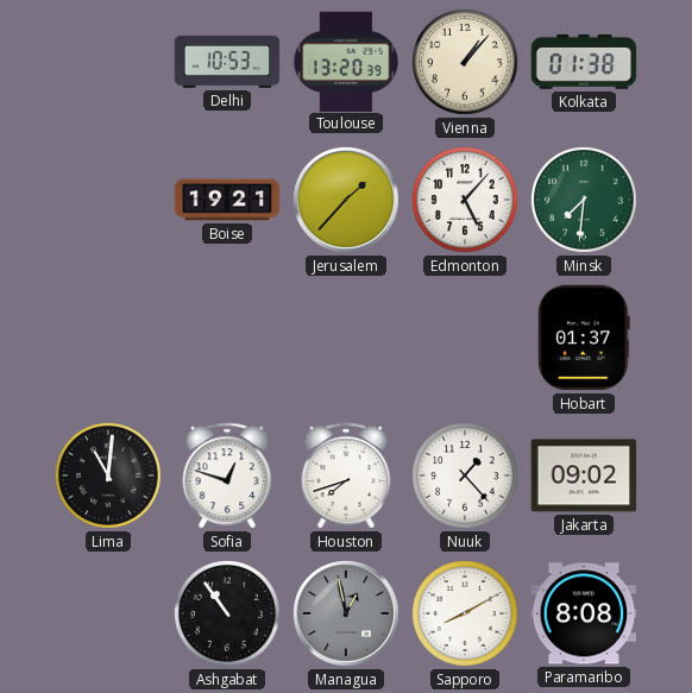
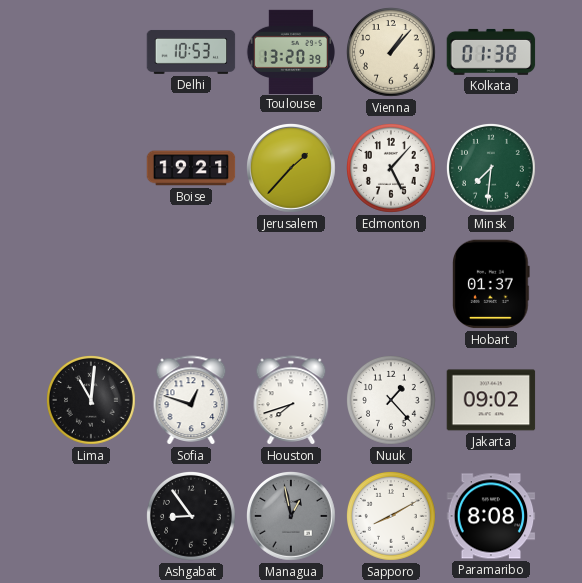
Ashgabat: 10:54 -> 8:54 (192, 517)
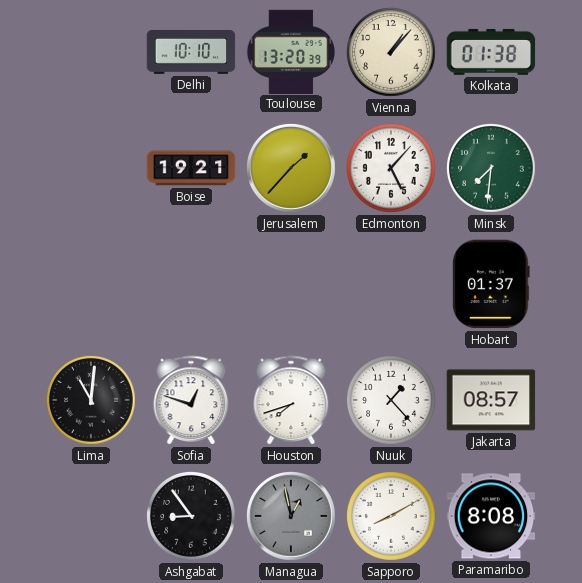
Delhi: 10:53 -> 10:10 (191, 52)
Jakarta: 09:02 -> 08:57 (491, 400)
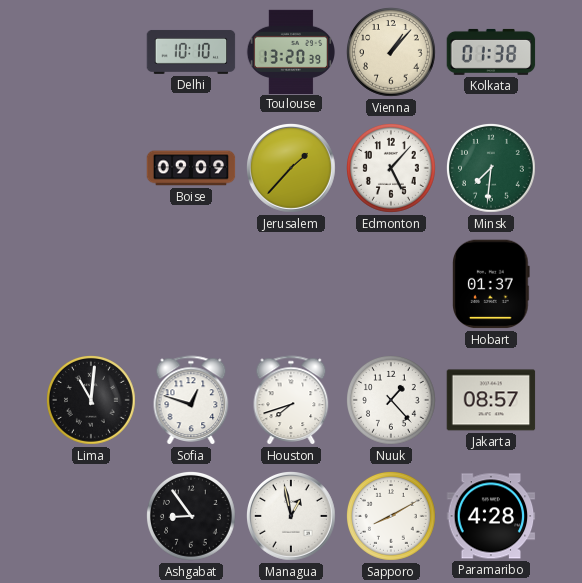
Boise: 19:21 -> 09:09 (191, 168)
Managua dial: grey -> white (292, 517)
Paramaribo: 8:08 -> 4:28 (491, 516)
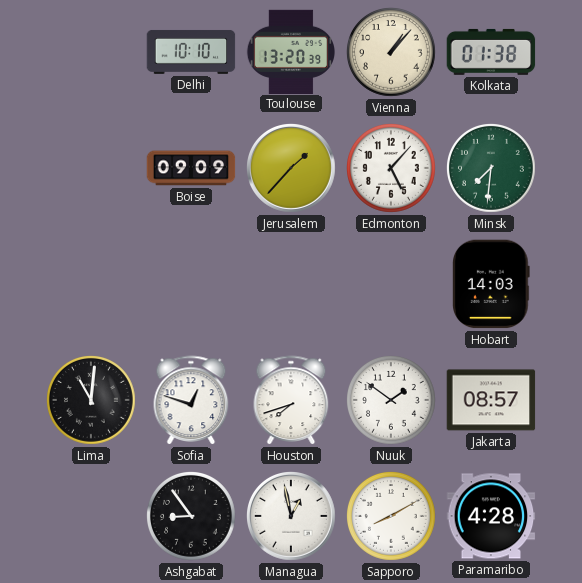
Hobart: 01:37 -> 14:03 (492, 284)
Nuuk: 1:23 -> 1:51 (392, 401)
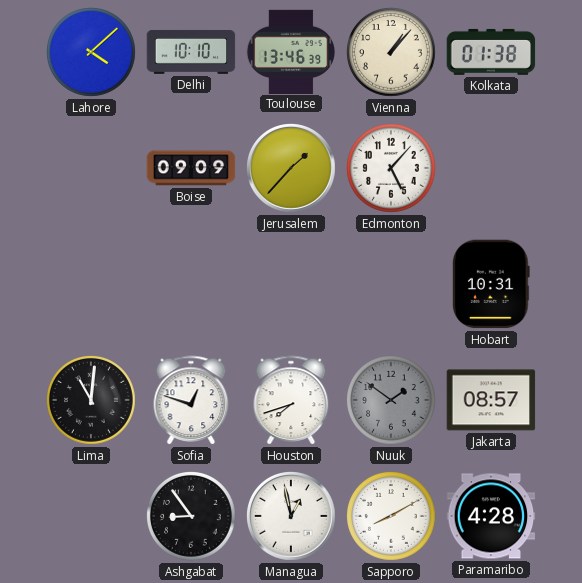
Lahore: none -> 4:08 (92, 53)
Toulouse: 13:20 -> 13:46 (291, 51)
Minsk: 7:31 -> none (492, 169)
Hobart: 14:03 -> 10:31 (492, 284)
Nuuk dial: white -> grey (392, 401)
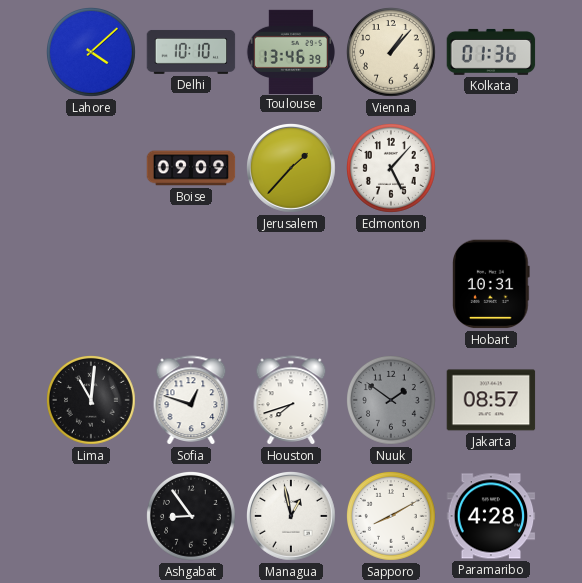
Kolkata: 01:38 -> 01:36 (491, 52)
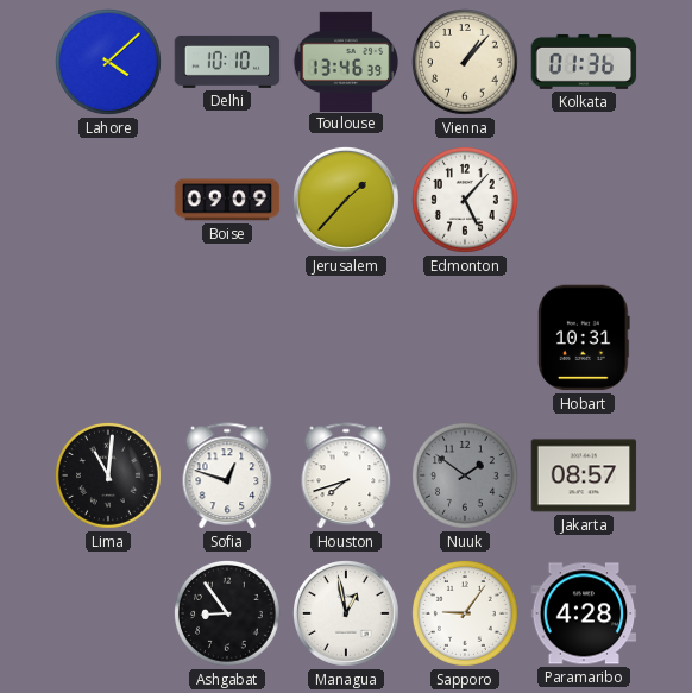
Sapporo: 8:10 -> 9:06 (466, 615)
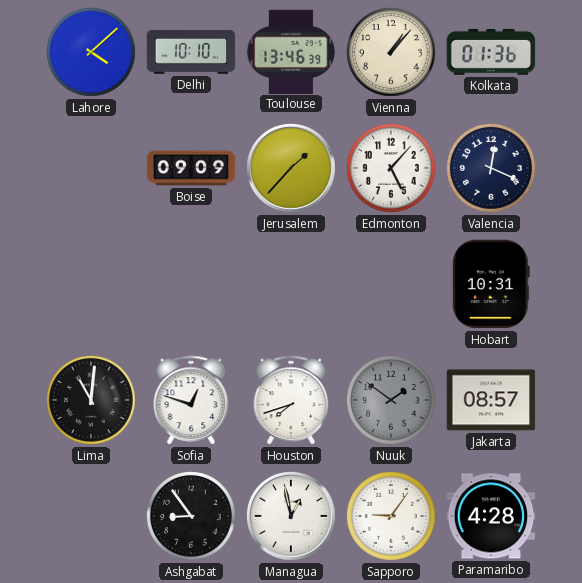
Valencia: none -> 12:19 (492, 169)
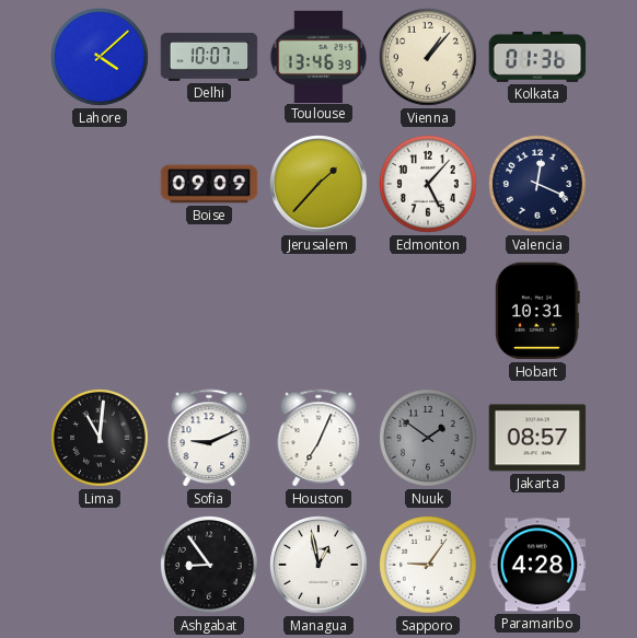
Delhi: 10:10 -> 10:07 (209, 57)
Sofia: 12:48 -> 9:11 (209, 438)
Houston: 7:42 -> 7:04 (319, 438)
